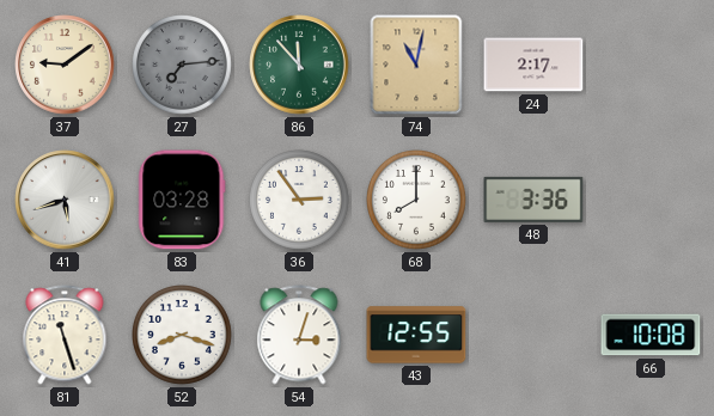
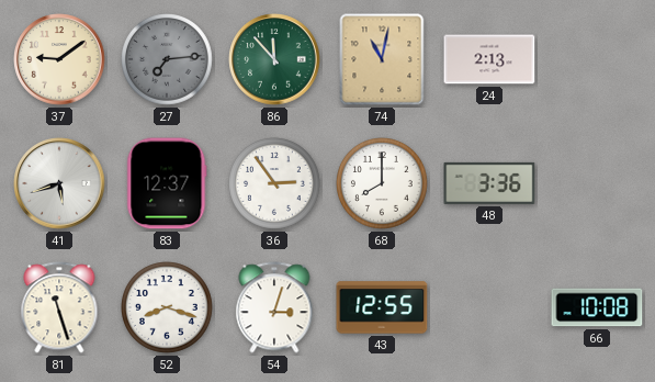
24: 2:17 -> 2:13 (489, 59)
83: 03:28 -> 12:37 (167, 183)
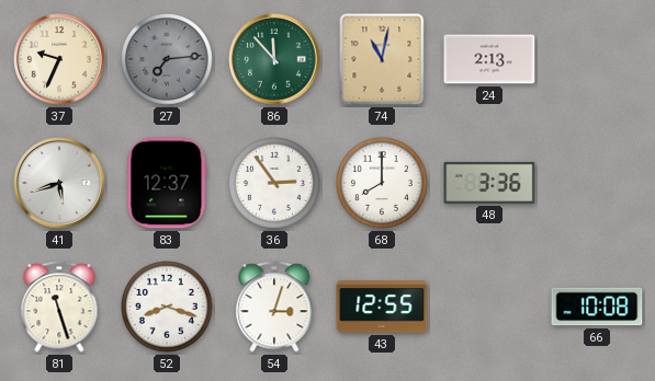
37: 9:09 -> 9:34 (59, 59)
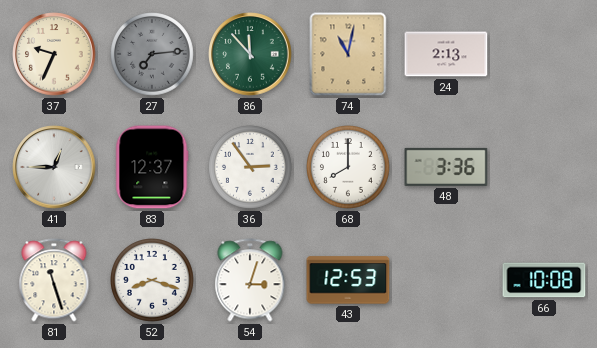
41: 5:42 -> 12:45 (54, 167)
43: 12:55 -> 12:53 (348, 280)
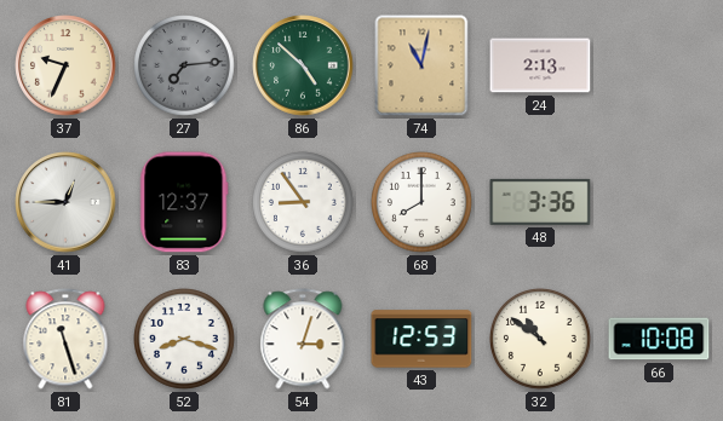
86: 11:53 -> 4:52 (303, 65)
36: 2:54 -> 8:54 (304, 203)
32: none -> 10:51 (541, 340)
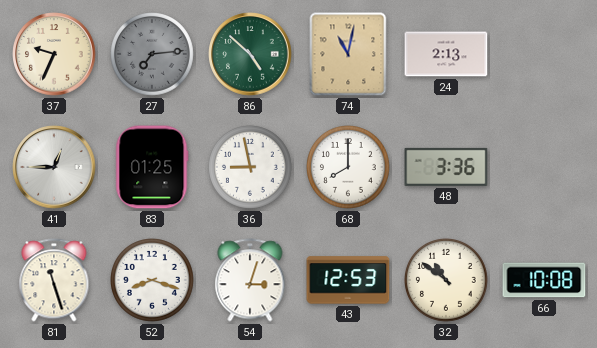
83: 12:37 -> 01:25 (152, 167)
36: 8:54 -> 8:58 (251, 168)
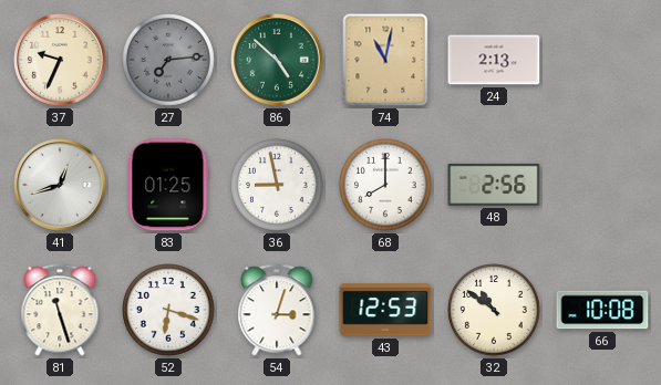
41: 12:45 -> 12:42 (60, 185)
48: 3:36 -> 2:56 (494, 185)
52: 8:18 -> 6:18 (169, 311)
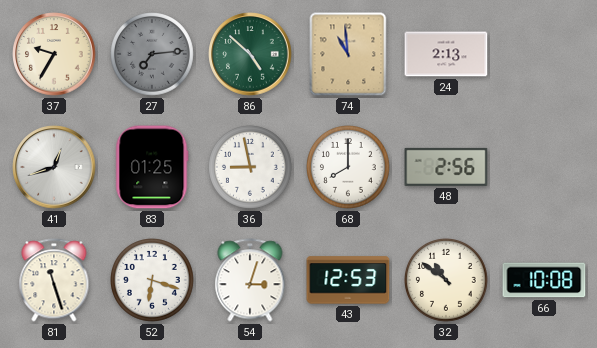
37: 9:34 -> 9:35 (54, 54)
74: 11:02 -> 10:59 (348, 54)
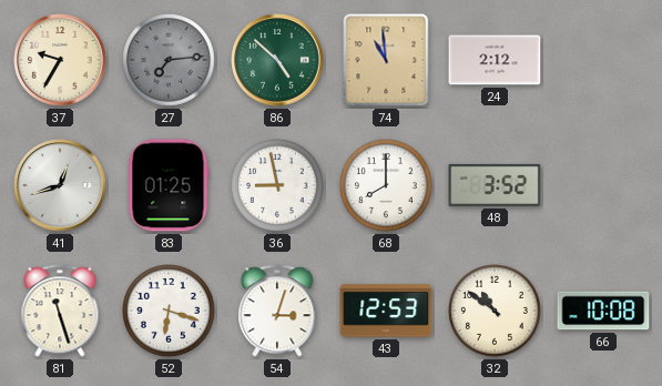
24: 2:13 -> 2:12 (495, 60)
48: 2:56 -> 3:52 (495, 185)
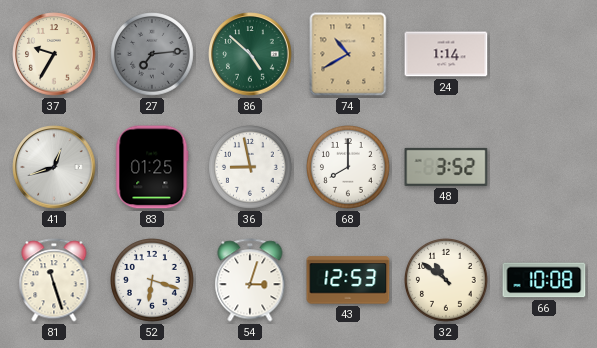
74: 10:59 -> 10:40 (348, 54)
24: 2:12 -> 1:14 (446, 54)
